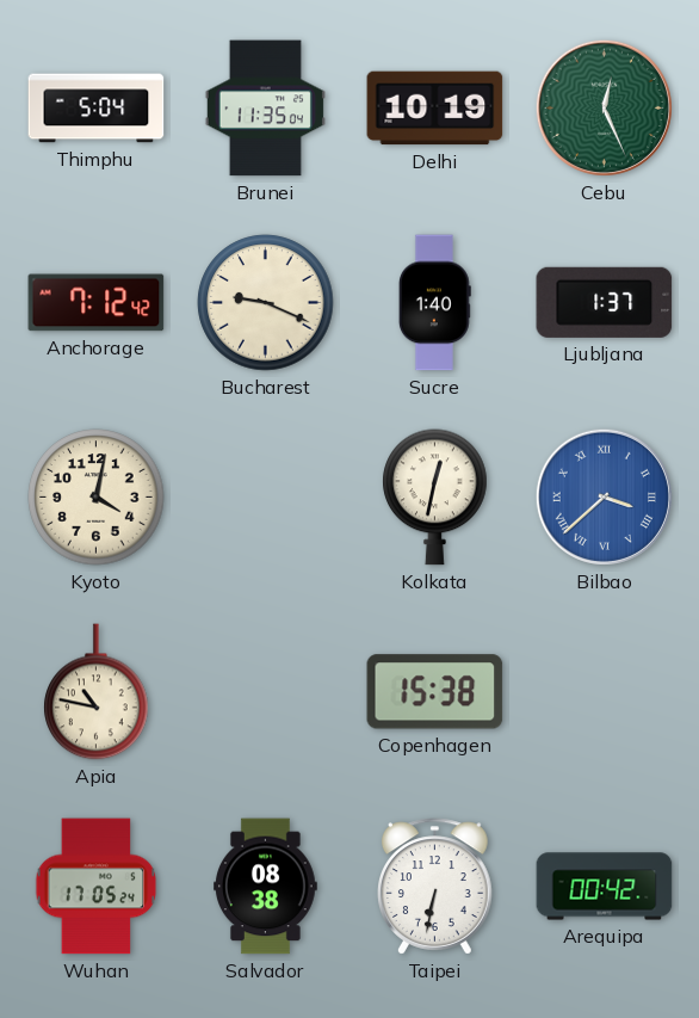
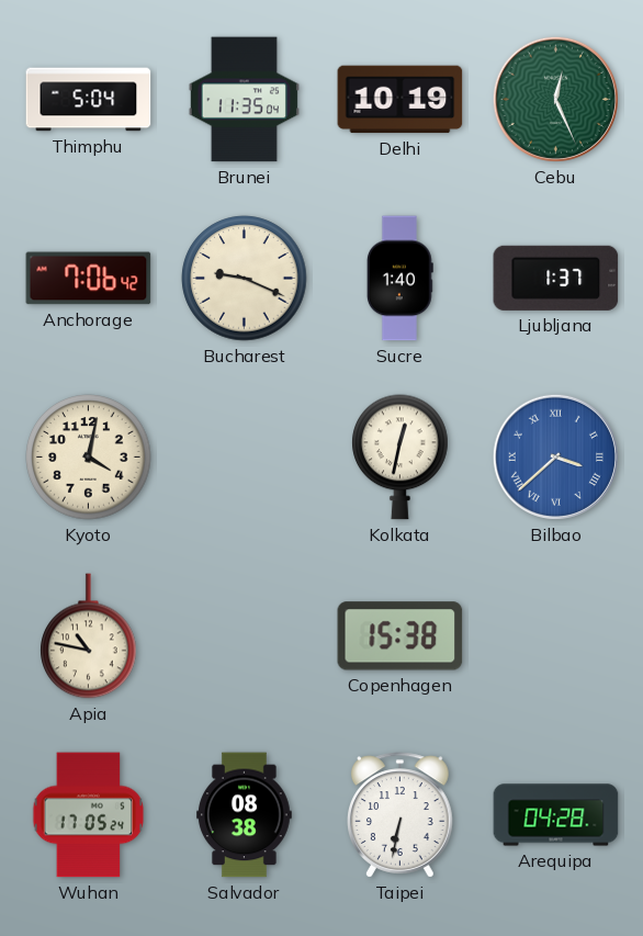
Anchorage: 7:12 -> 7:06 (89, 279)
Arequipa: 00:42 -> 04:28 (556, 815)
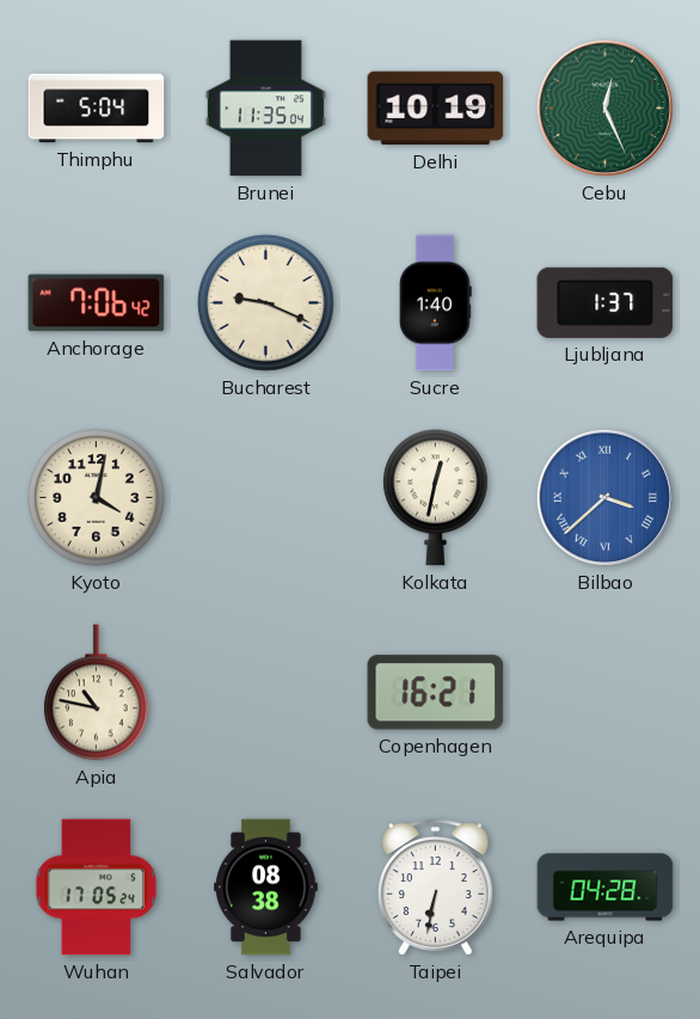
Copenhagen: 15:38 -> 16:21 (436, 693)
